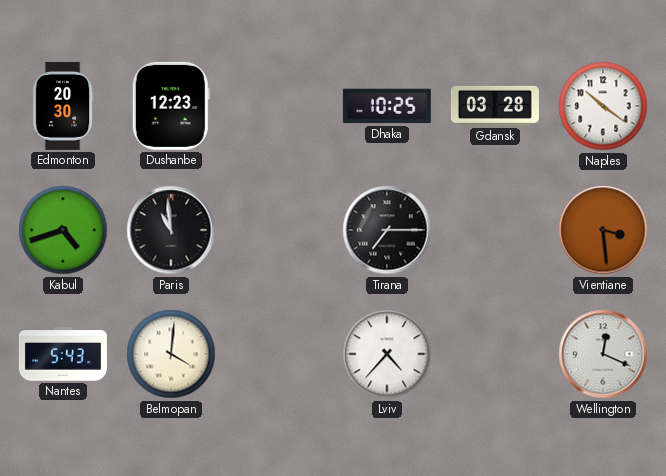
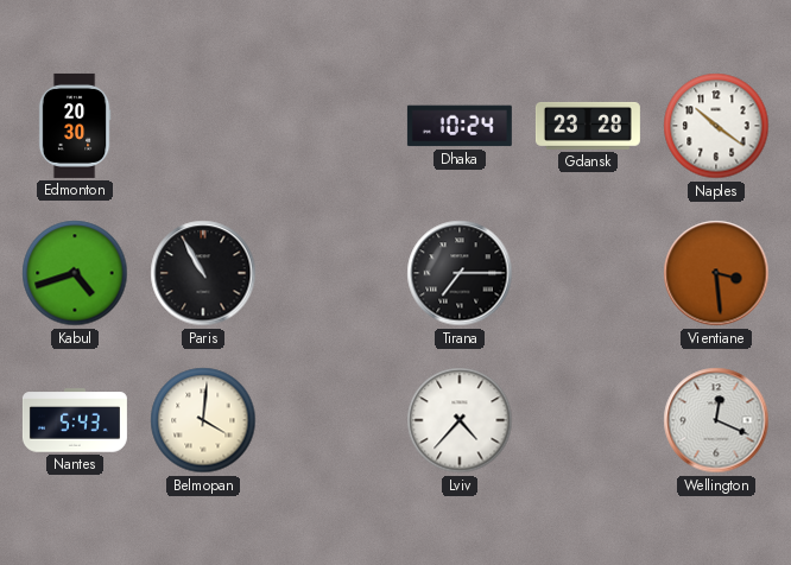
Dushanbe: 12:23 -> none (171, 106)
Dhaka: 10:25 -> 10:24 (460, 126)
Gdansk: 03:28 -> 23:28 (588, 126)
Paris: 10:59 -> 10:55 (203, 273)
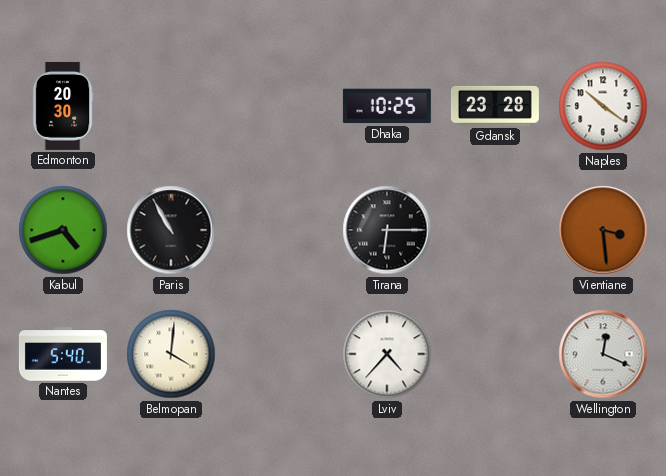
Dhaka: 10:24 -> 10:25 (387, 106)
Tirana: 7:15 -> 6:15 (387, 230)
Nantes: 5:43 -> 5:40 (63, 354)
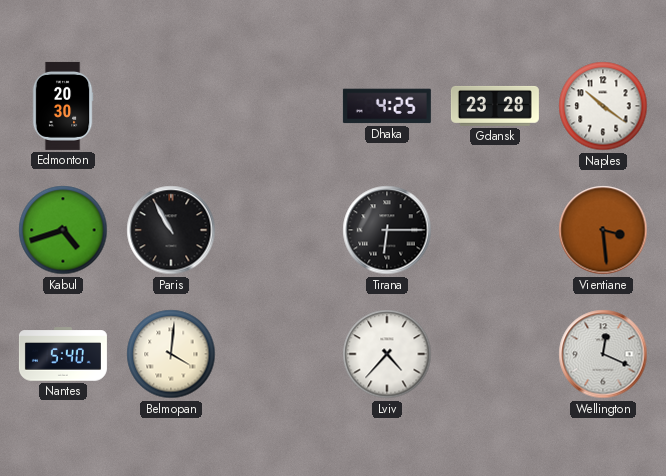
Dhaka: 10:25 -> 4:25 (387, 106)
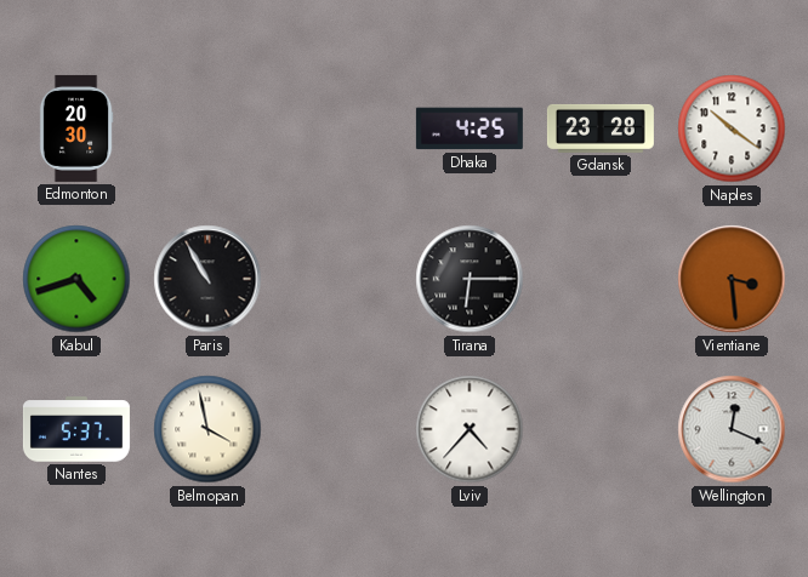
Nantes: 5:40 -> 5:37 (76, 429)
Belmopan: 4:01 -> 3:58 (207, 429)
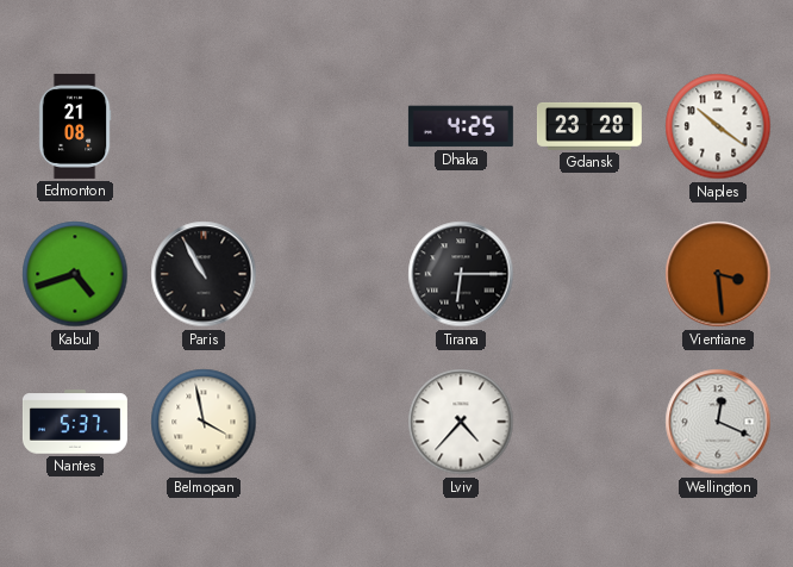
Edmonton: 20:30 -> 21:08 (75, 126)
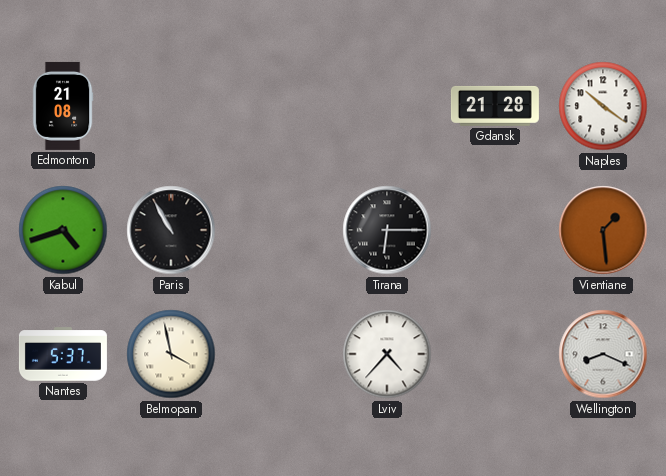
Dhaka: 4:25 -> none (461, 126)
Gdansk: 23:28 -> 21:28 (495, 106)
Vientiane: 3:29 -> 1:29 (603, 230)
Wellington: 12:19 -> 8:19 (603, 354)
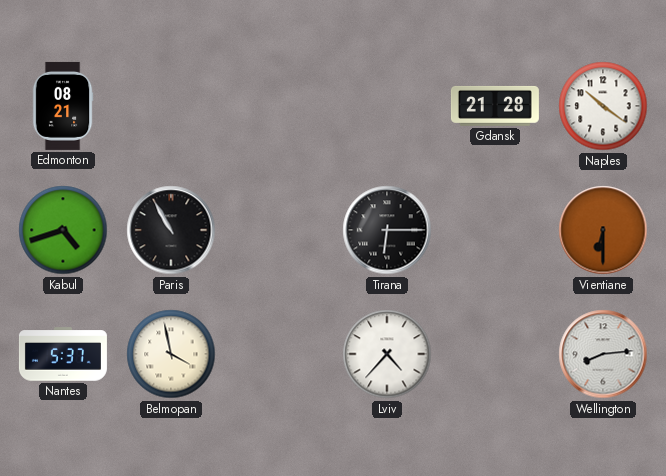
Edmonton: 21:08 -> 08:21 (63, 106)
Vientiane: 1:29 -> 6:30 (603, 230)
Wellington: 8:19 -> 8:14 (603, 354)
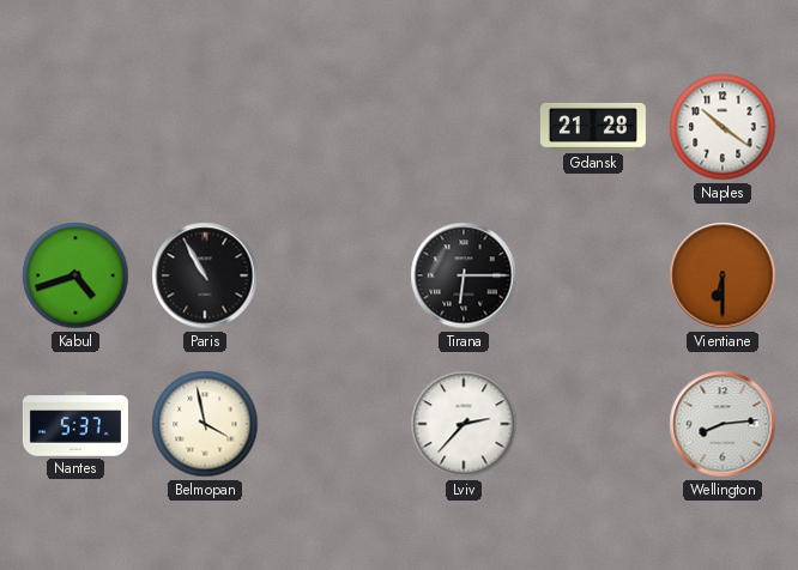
Edmonton: 08:21 -> none (63, 106)
Lviv: 4:37 -> 2:37 (464, 424)
